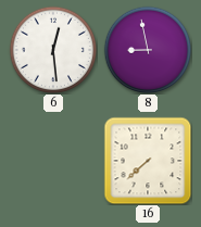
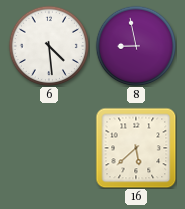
6: 12:29 -> 4:29 (49, 46)
16: 7:38 -> 5:38 (136, 148)
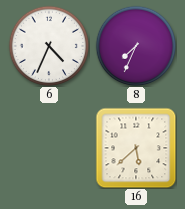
6: 4:29 -> 4:34 (49, 46)
8: 8:58 -> 7:34 (136, 46)
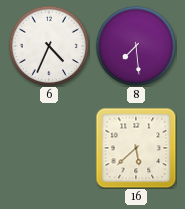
8: 7:34 -> 7:29 (136, 46)
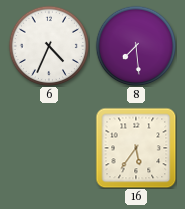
16: 5:38 -> 5:36 (136, 148)
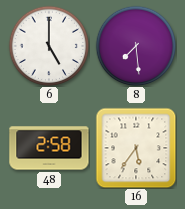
6: 4:34 -> 5:00 (49, 46)
48: none -> 2:58 (49, 148)
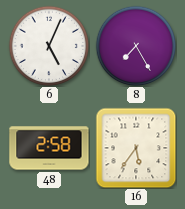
6: 5:00 -> 5:04 (49, 46)
8: 7:29 -> 7:25 (136, 46)
